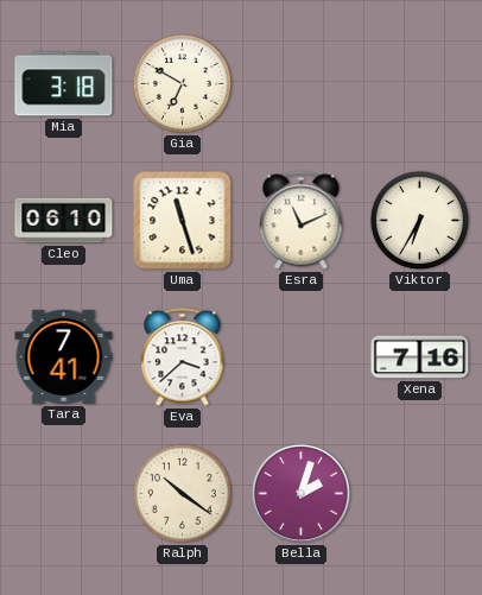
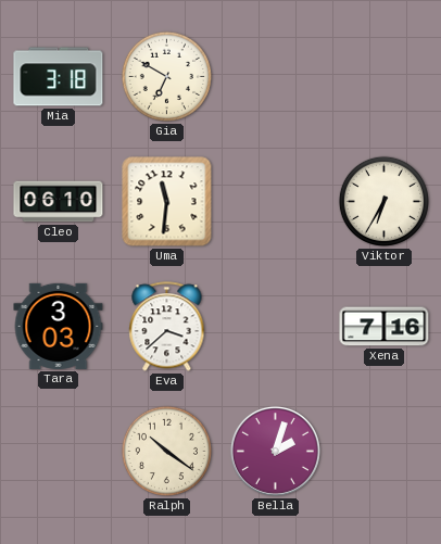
Uma: 11:27 -> 11:31 (167, 202)
Esra: 11:11 -> none (302, 221)
Tara: 7:41 -> 3:03 (59, 326)
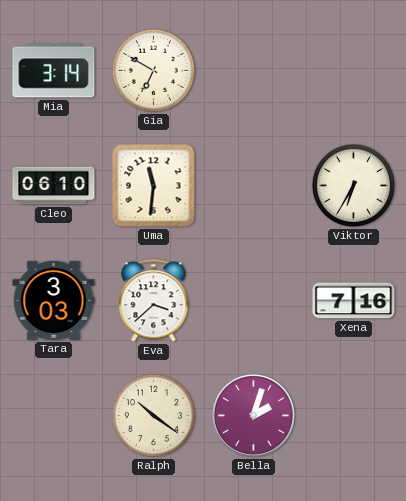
Mia: 3:18 -> 3:14 (54, 71)
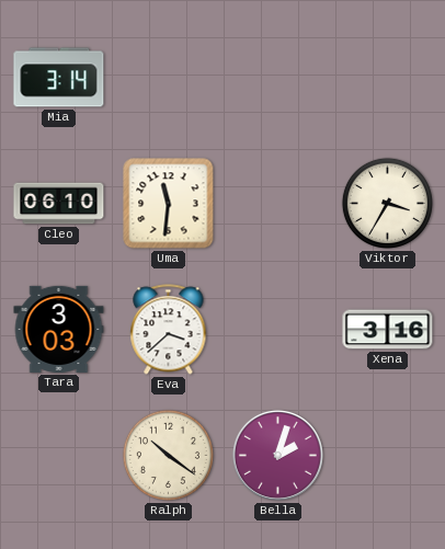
Gia: 6:50 -> none (153, 70)
Viktor: 6:35 -> 3:35 (387, 203)
Xena: 7:16 -> 3:16 (388, 330)
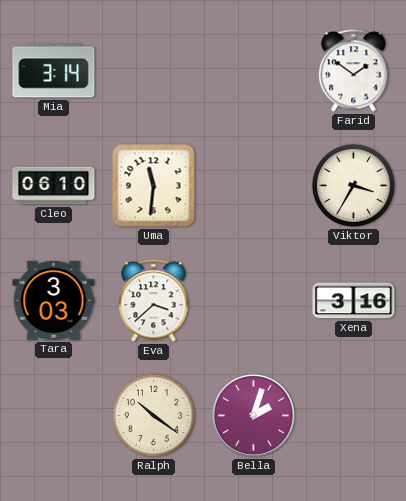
Farid: none -> 1:51 (354, 71)
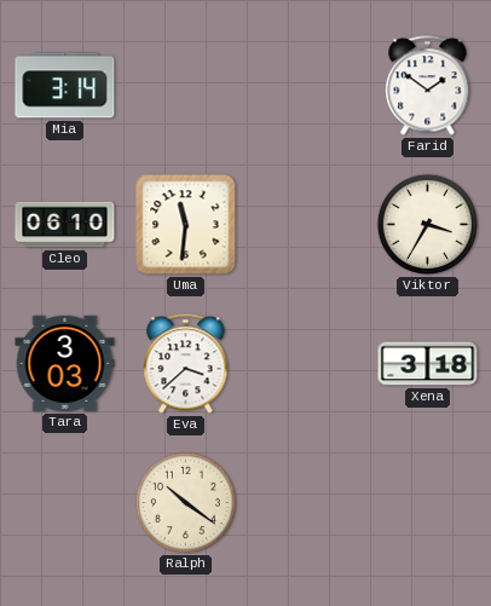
Xena: 3:16 -> 3:18 (428, 364)
Bella: 2:03 -> none (253, 415)
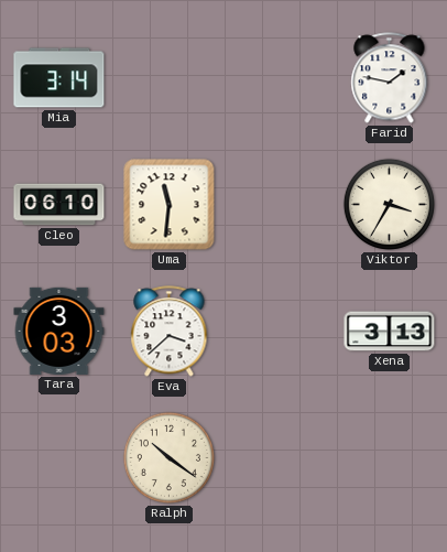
Farid: 1:51 -> 1:47 (390, 78)
Xena: 3:18 -> 3:13 (390, 332)
